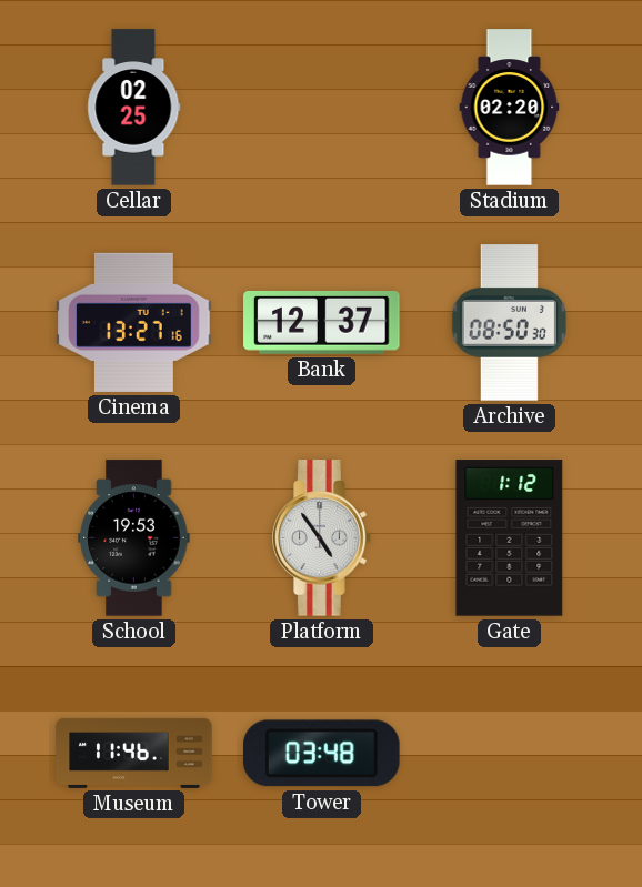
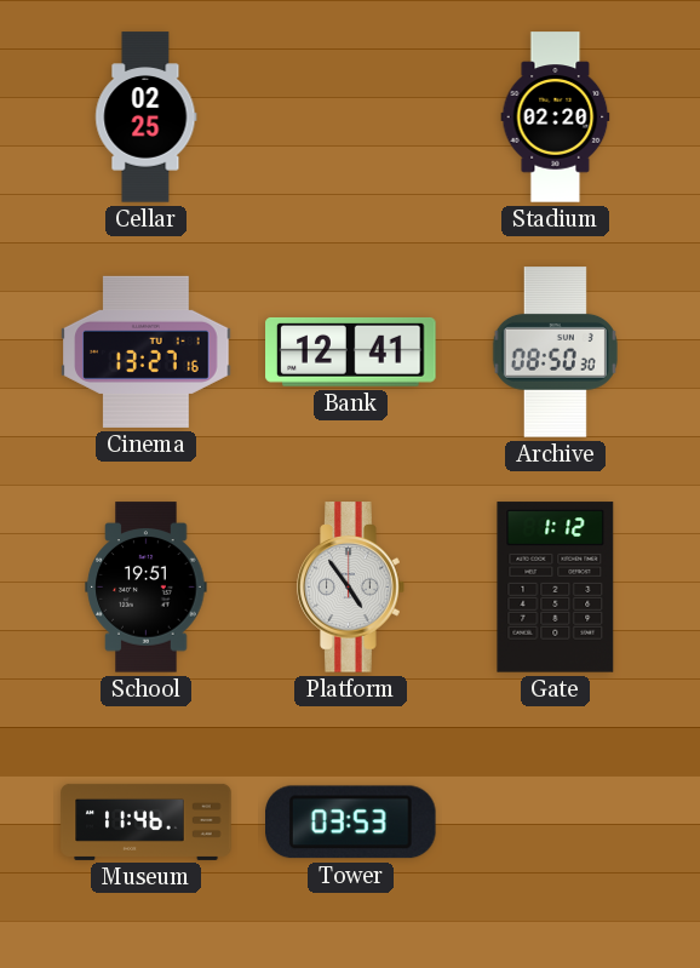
Bank: 12:37 -> 12:41 (351, 351)
School: 19:53 -> 19:51 (147, 588)
Tower: 03:48 -> 03:53 (351, 823)
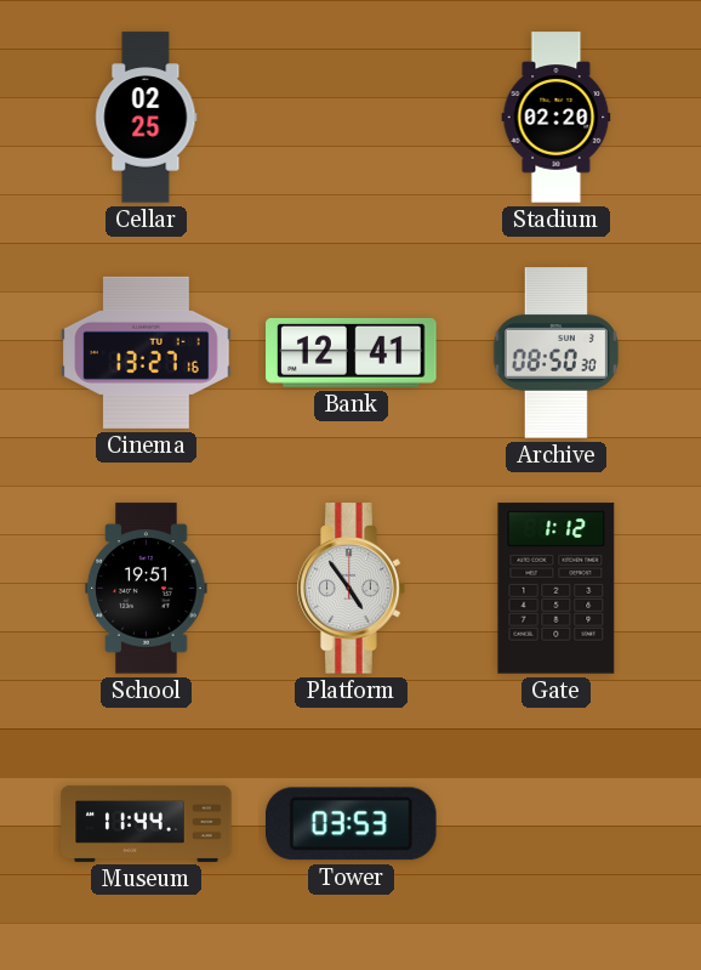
Museum: 11:46 -> 11:44 (147, 823)
